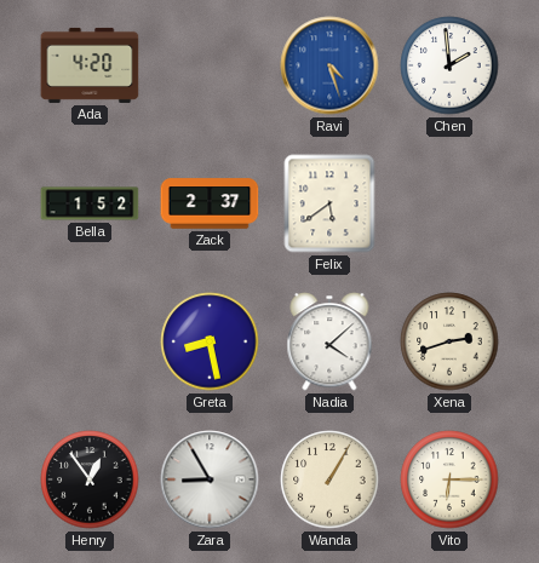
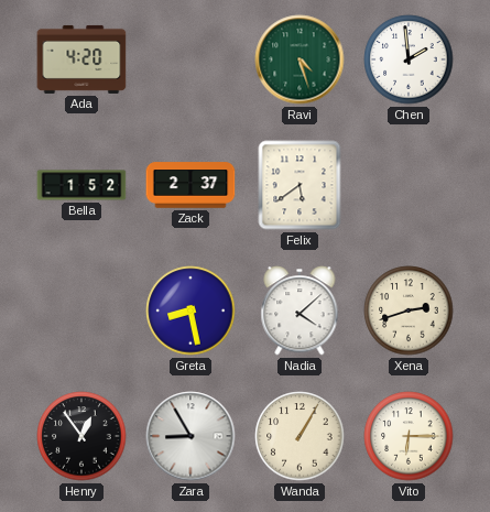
Ravi dial: blue -> green (300, 59)
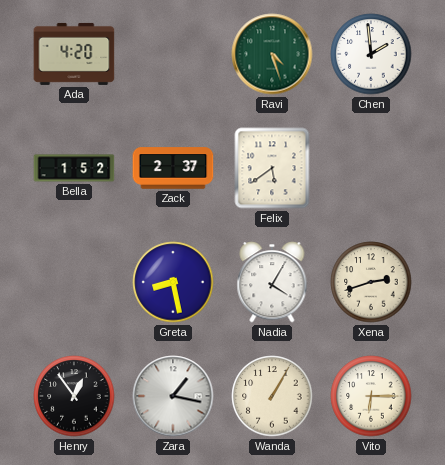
Nadia: 4:08 -> 4:05 (272, 282)
Zara: 8:55 -> 1:17 (173, 396)
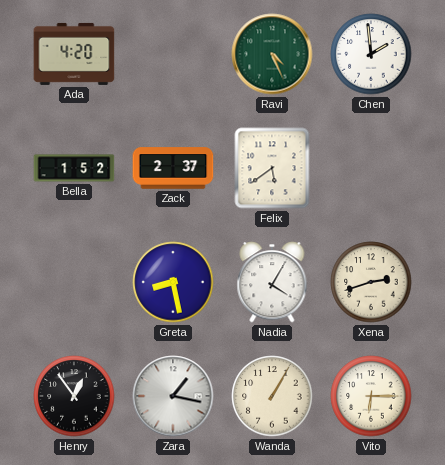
Ravi: 4:27 -> 4:26 (272, 54)
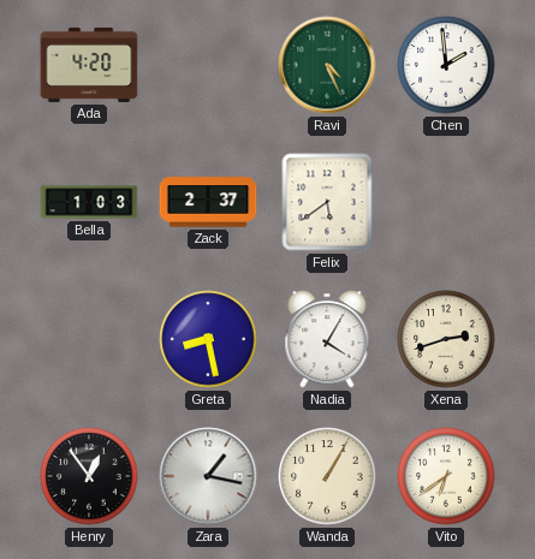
Bella: 1:52 -> 1:03 (89, 202)
Vito: 6:15 -> 6:39 (446, 476)
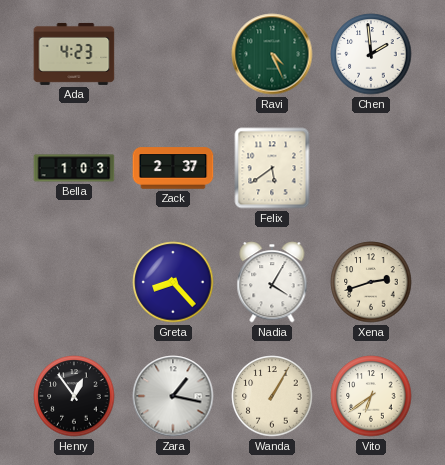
Ada: 4:20 -> 4:23 (74, 54)
Greta: 8:28 -> 8:23 (173, 282)
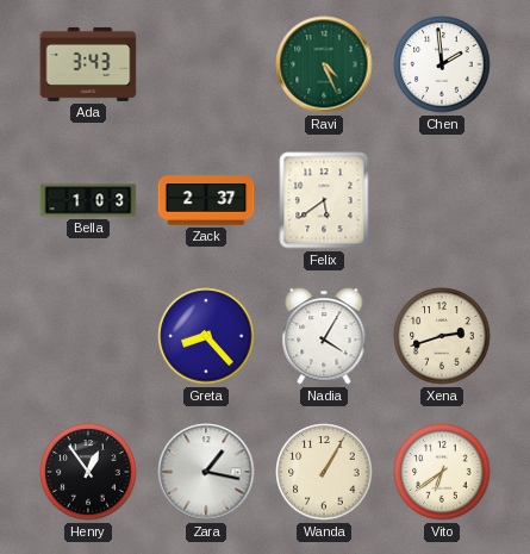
Ada: 4:23 -> 3:43 (88, 64)
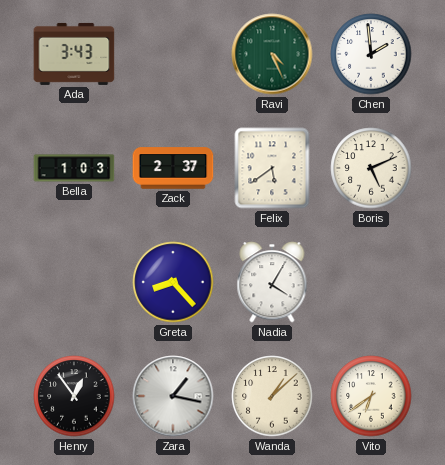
Boris: none -> 5:11 (371, 168)
Xena: 2:42 -> none (442, 336)
Wanda: 1:05 -> 1:08 (272, 396)
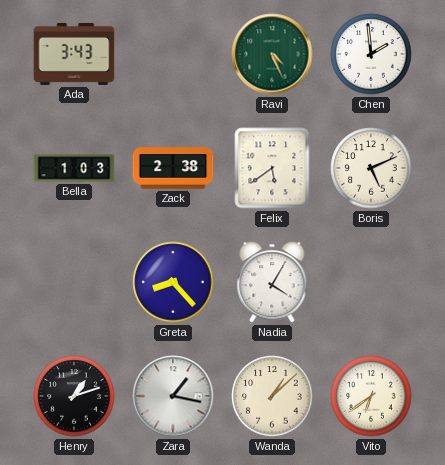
Zack: 2:37 -> 2:38 (173, 168)
Henry: 12:54 -> 1:12 (74, 396)
